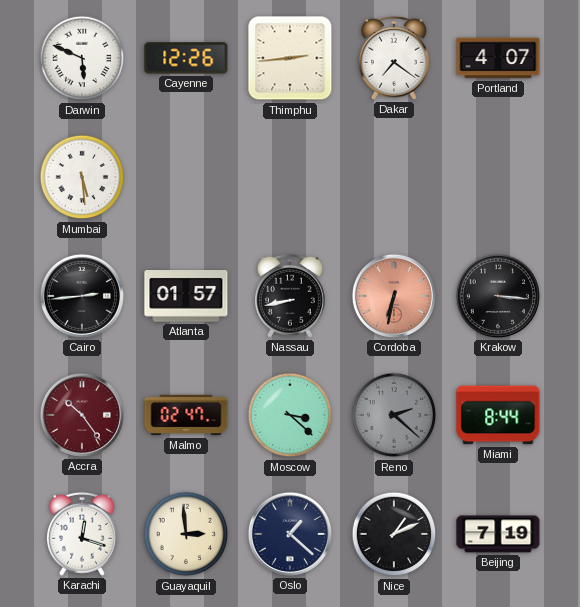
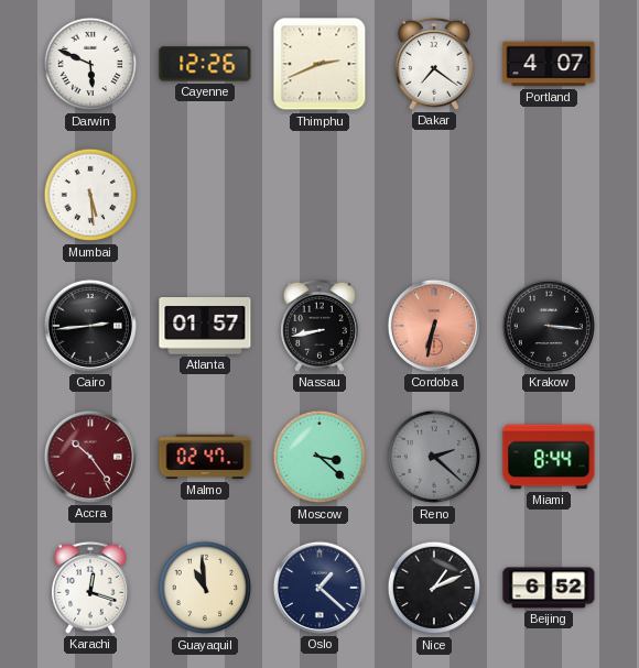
Thimphu: 2:44 -> 2:41 (319, 64)
Guayaquil: 2:59 -> 10:59 (205, 588)
Beijing: 7:19 -> 6:52 (549, 588)
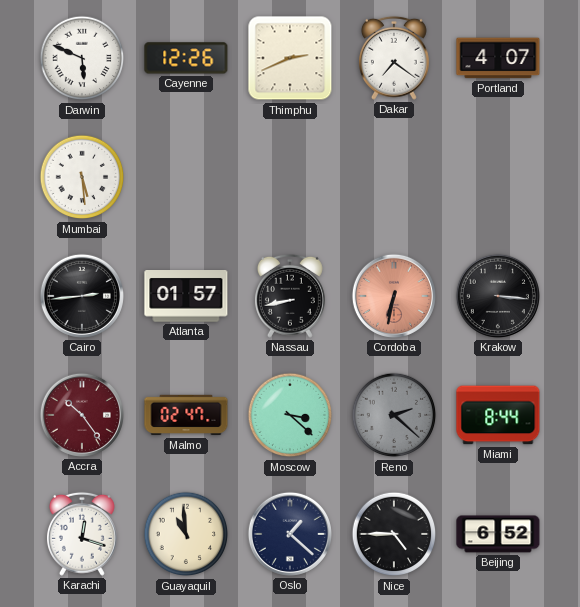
Nice: 1:11 -> 4:45 (394, 534)
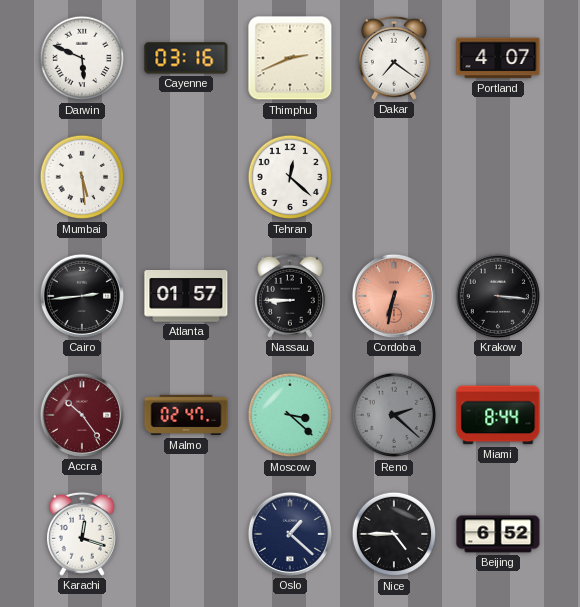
Cayenne: 12:26 -> 03:16 (186, 58)
Tehran: none -> 12:22 (290, 177)
Nassau: 8:43 -> 8:45 (290, 296)
Guayaquil: 10:59 -> none (186, 534)
